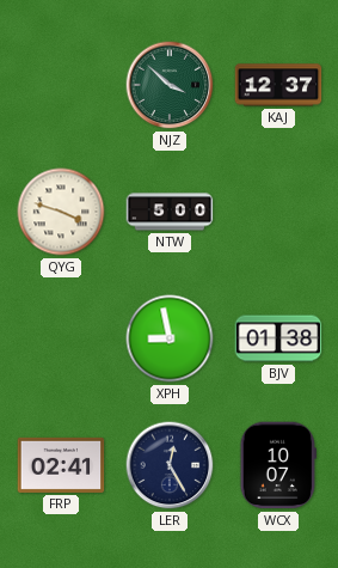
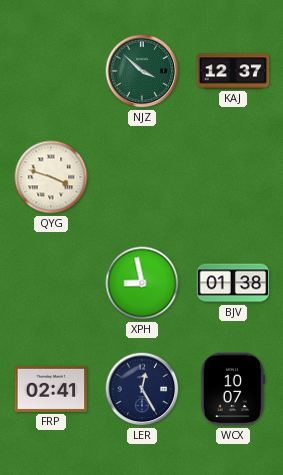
NTW: 5:00 -> none (170, 212)
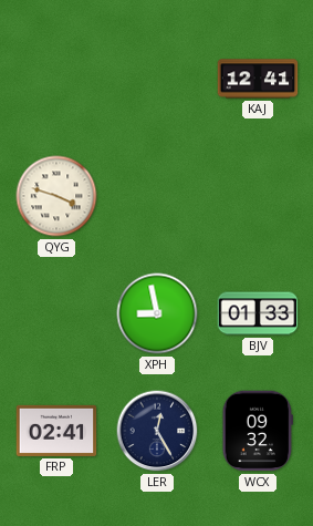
NJZ: 3:52 -> none (142, 71)
KAJ: 12:37 -> 12:41 (258, 79)
BJV: 01:38 -> 01:33 (258, 313)
WCX: 10:07 -> 09:32 (258, 431)
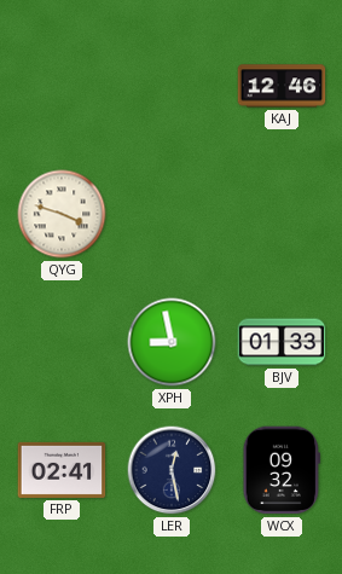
KAJ: 12:41 -> 12:46 (282, 86)
LER: 12:25 -> 12:28 (172, 470)
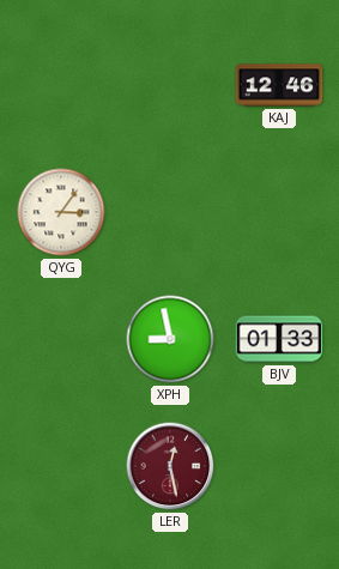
QYG: 3:48 -> 3:06 (61, 212)
FRP: 02:41 -> none (62, 470)
LER dial: navy -> burgundy (170, 466)
WCX: 09:32 -> none (282, 470)
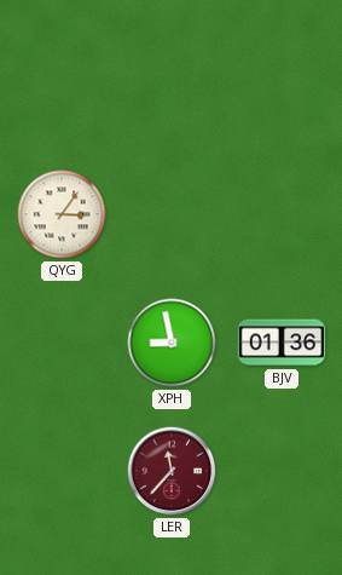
KAJ: 12:46 -> none (279, 85)
BJV: 01:33 -> 01:36 (282, 343)
LER: 12:28 -> 11:37 (172, 471)
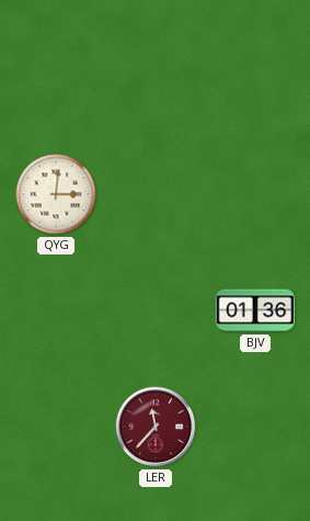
QYG: 3:06 -> 3:01 (56, 194)
XPH: 8:58 -> none (172, 343)
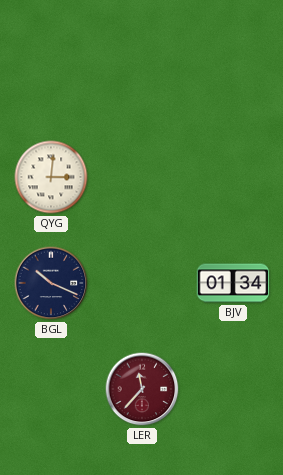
BGL: none -> 10:19 (51, 283)
BJV: 01:36 -> 01:34 (233, 283)
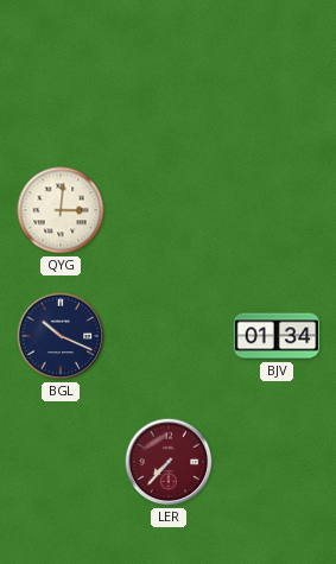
LER: 11:37 -> 7:37 (169, 462)
